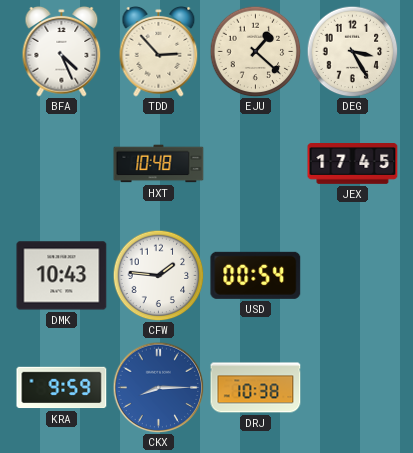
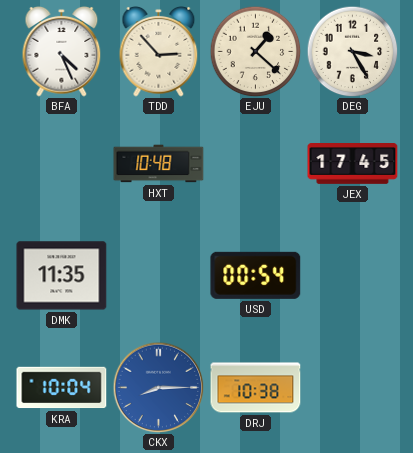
DMK: 10:43 -> 11:35 (62, 276)
CFW: 1:46 -> none (158, 275)
KRA: 9:59 -> 10:04 (62, 388)
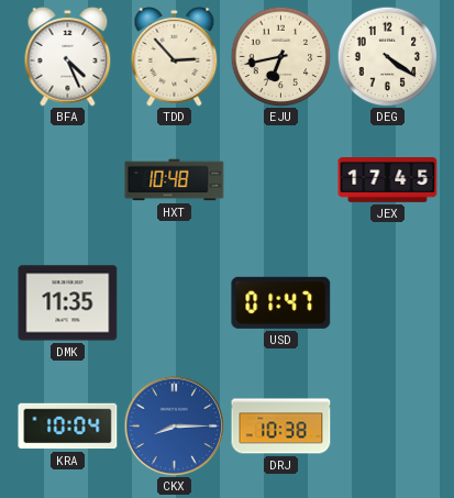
EJU: 1:22 -> 6:43 (280, 56)
DEG: 3:25 -> 4:21 (387, 56)
USD: 00:54 -> 01:47 (281, 302)
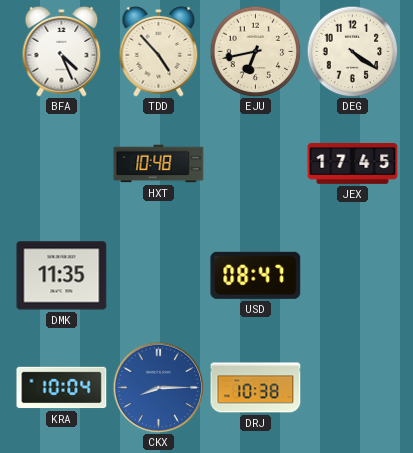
TDD: 2:53 -> 4:53 (159, 52)
USD: 01:47 -> 08:47 (256, 275)
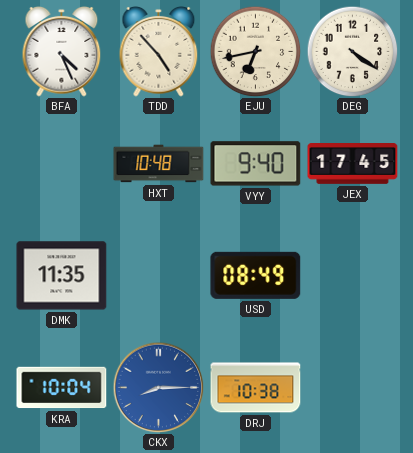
VYY: none -> 9:40 (256, 164)
USD: 08:47 -> 08:49 (256, 275)
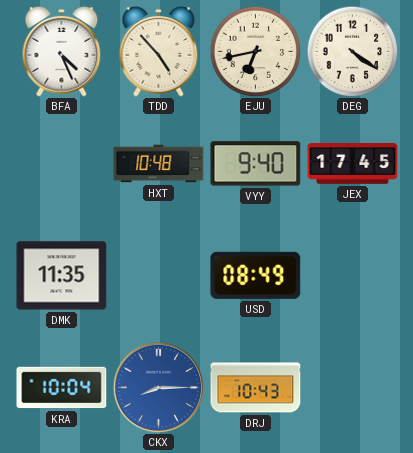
DRJ: 10:38 -> 10:43 (256, 388)
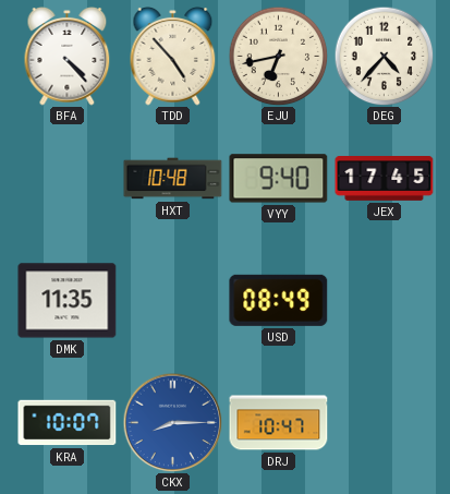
BFA: 4:26 -> 4:23 (68, 57)
DEG: 4:21 -> 4:37 (384, 56)
KRA: 10:04 -> 10:07 (68, 423)
DRJ: 10:43 -> 10:47 (279, 423)
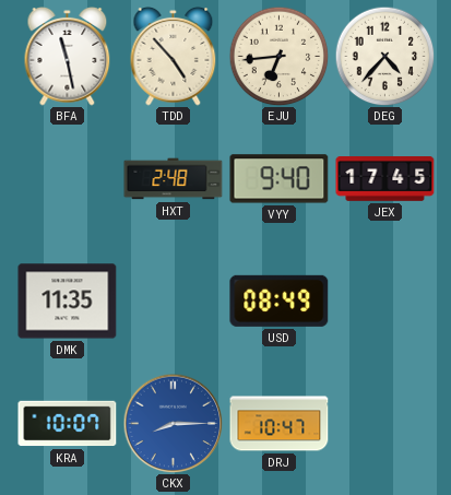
BFA: 4:23 -> 11:28 (68, 57)
EJU: 6:43 -> 6:44 (278, 56)
HXT: 10:48 -> 2:48 (174, 179)
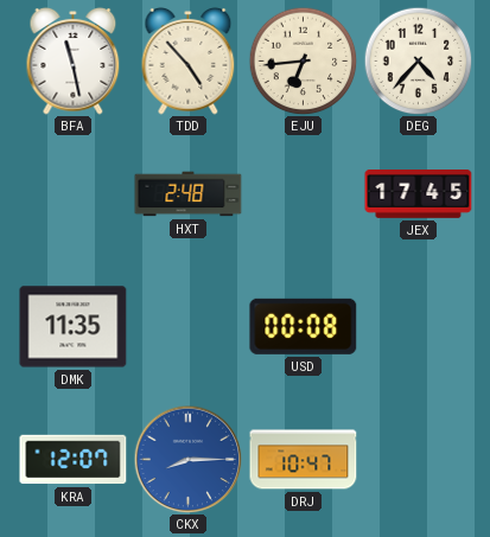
VYY: 9:40 -> none (280, 179)
USD: 08:49 -> 00:08 (304, 326)
KRA: 10:07 -> 12:07 (74, 460)
